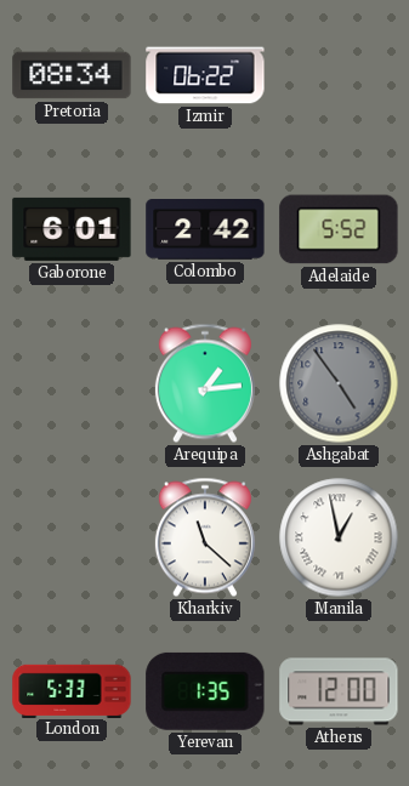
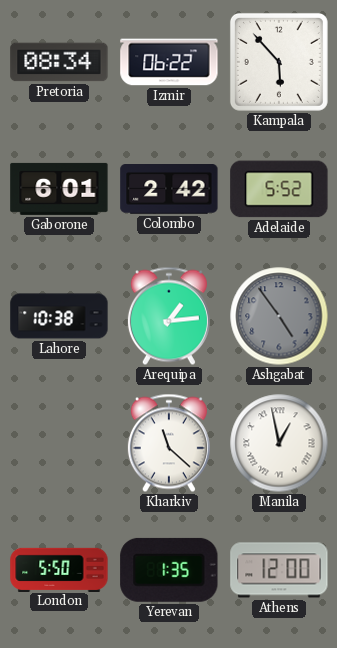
Kampala: none -> 5:53 (279, 62)
Lahore: none -> 10:38 (59, 316)
London: 5:33 -> 5:50 (59, 569)
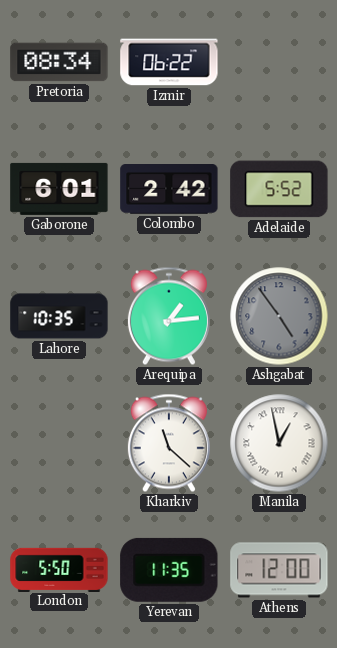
Kampala: 5:53 -> none (279, 62)
Lahore: 10:38 -> 10:35 (59, 316)
Yerevan: 1:35 -> 11:35 (169, 570)
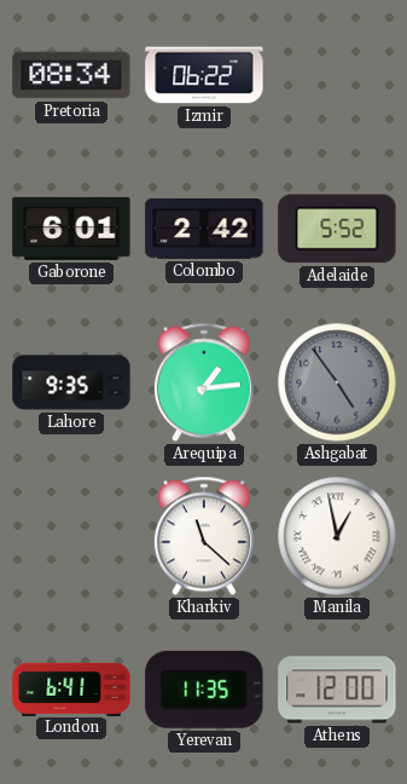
Lahore: 10:35 -> 9:35 (71, 382)
London: 5:50 -> 6:41 (71, 688)
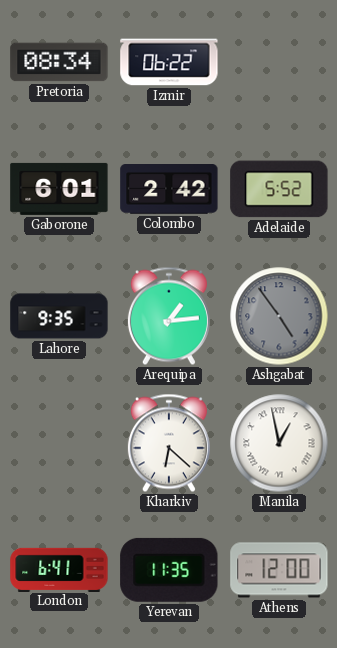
Kharkiv: 11:22 -> 6:22 (169, 443)
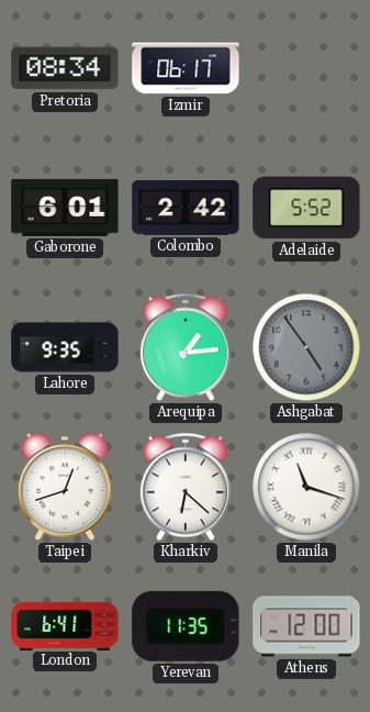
Izmir: 06:22 -> 06:17 (186, 68)
Taipei: none -> 12:42 (65, 487)
Manila: 12:58 -> 11:18 (306, 487)
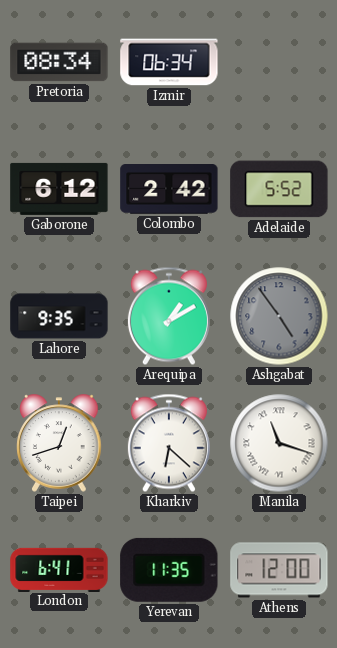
Izmir: 06:17 -> 06:34 (169, 62)
Gaborone: 6:01 -> 6:12 (59, 189)
Arequipa: 1:14 -> 1:10 (169, 316)
